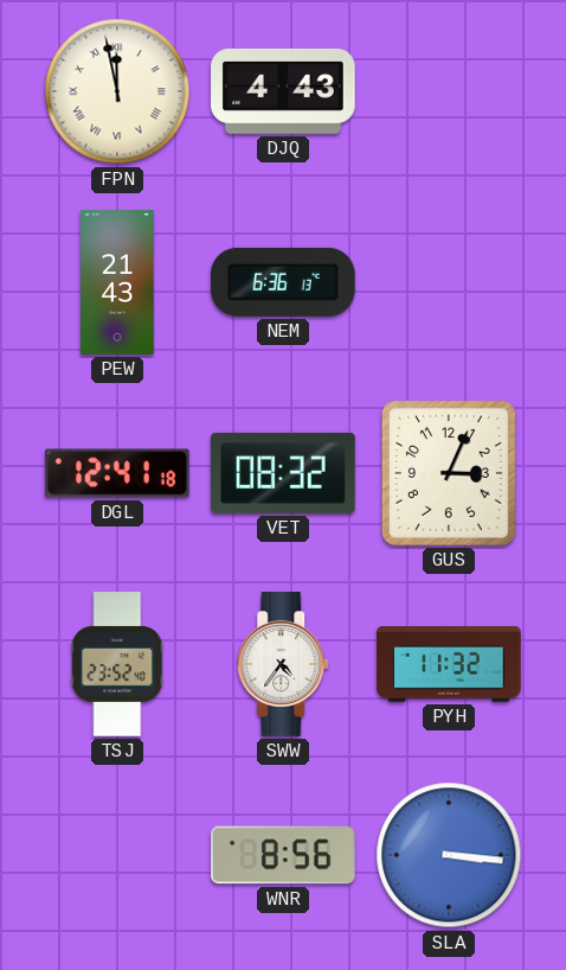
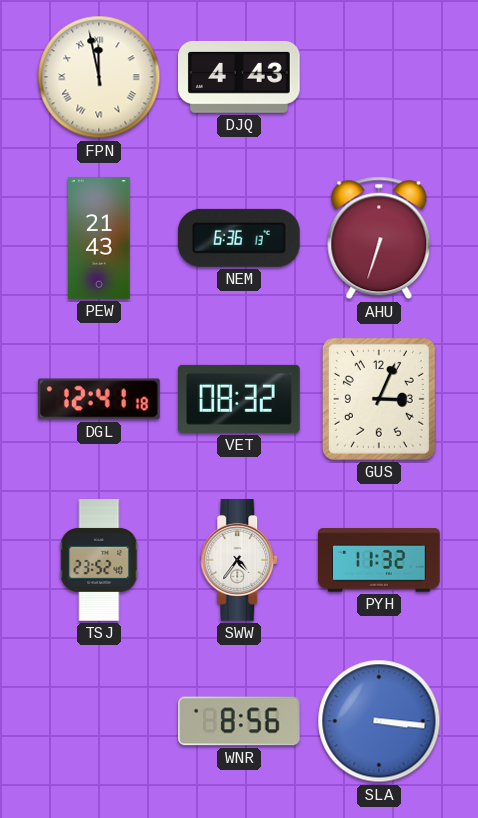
AHU: none -> 6:33 (379, 238)
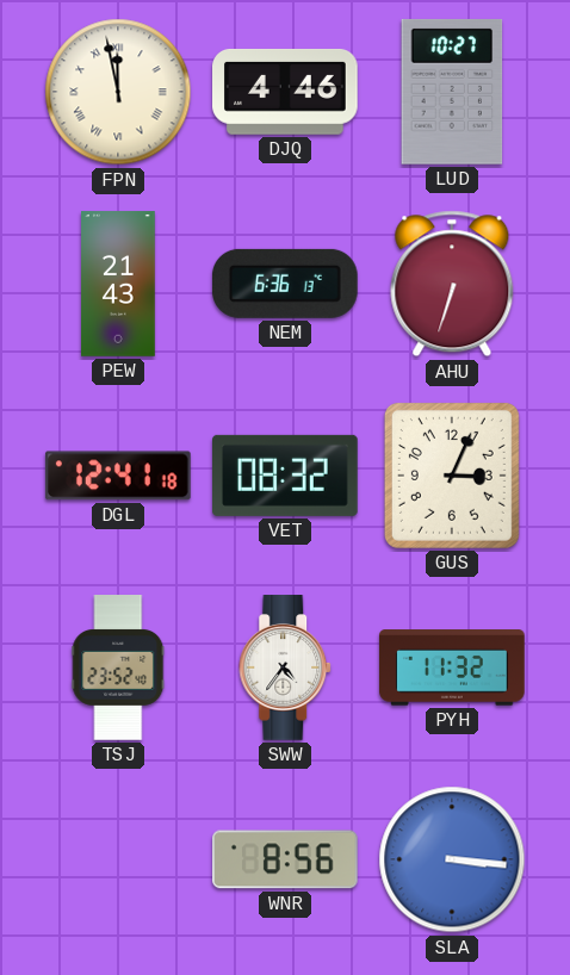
DJQ: 4:43 -> 4:46 (286, 92)
LUD: none -> 10:27 (452, 92)
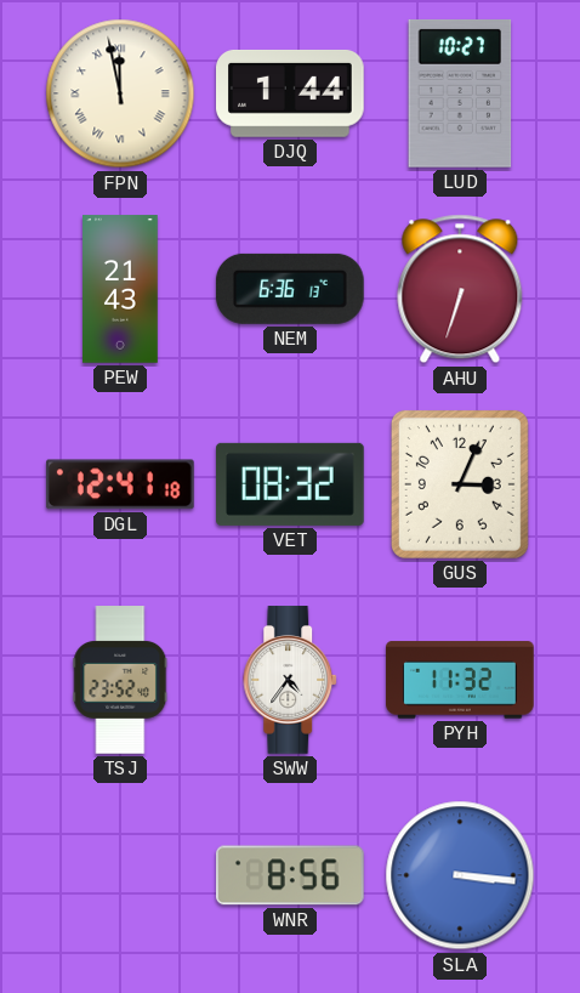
DJQ: 4:46 -> 1:44 (291, 93)
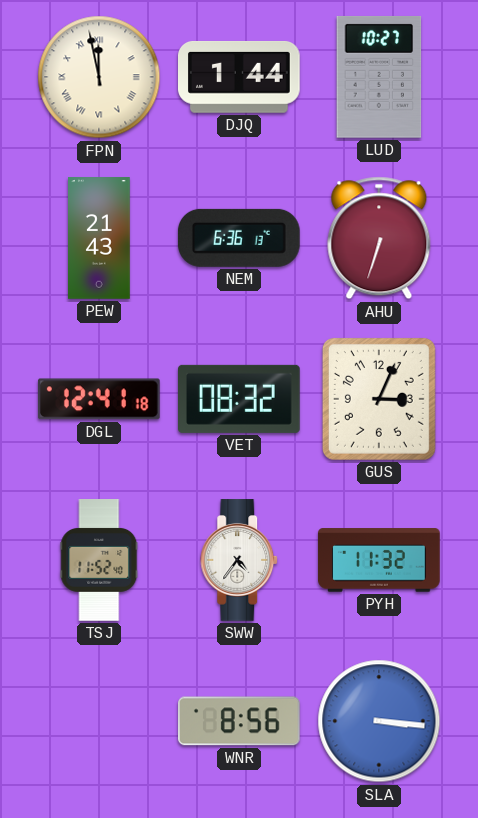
TSJ: 23:52 -> 11:52 (99, 560)
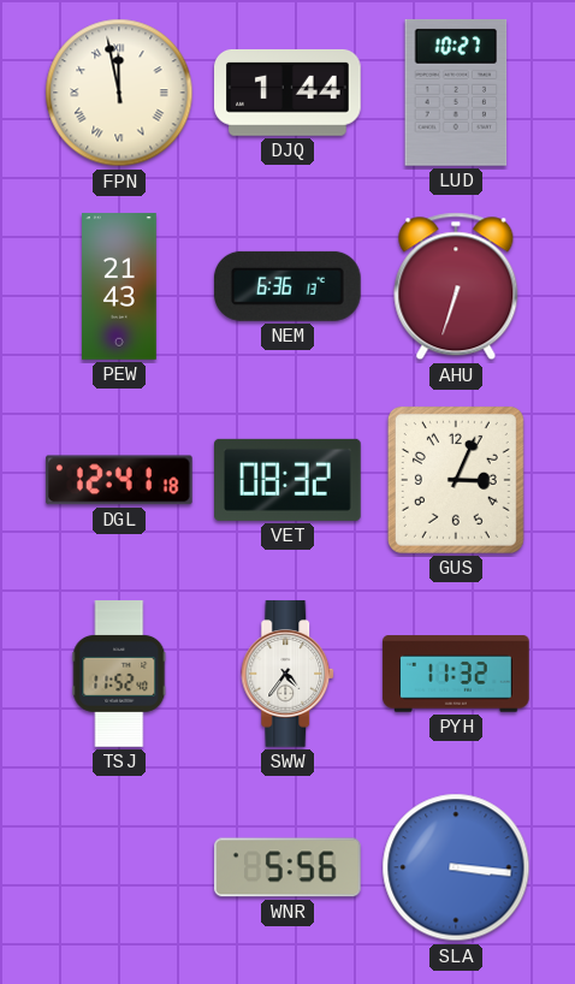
WNR: 8:56 -> 5:56 (289, 867)
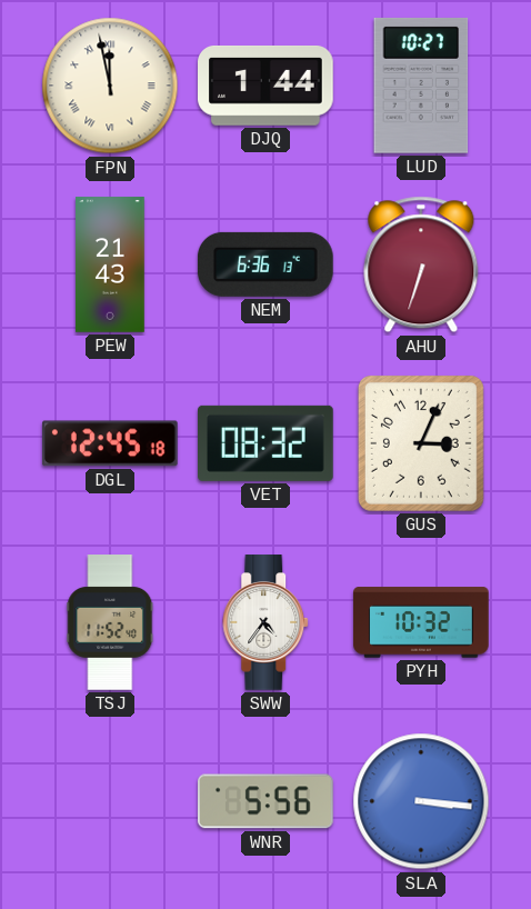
DGL: 12:41 -> 12:45 (110, 443)
PYH: 11:32 -> 10:32 (421, 622)
